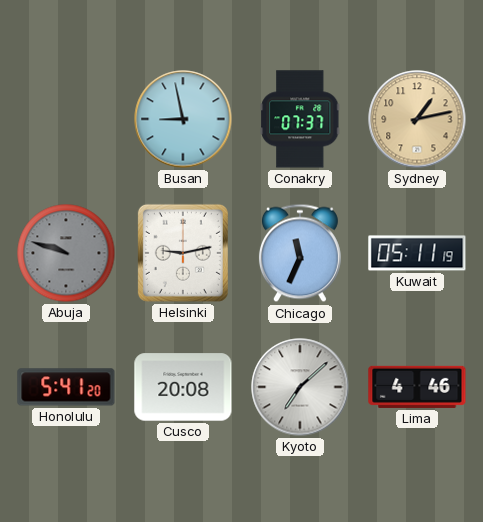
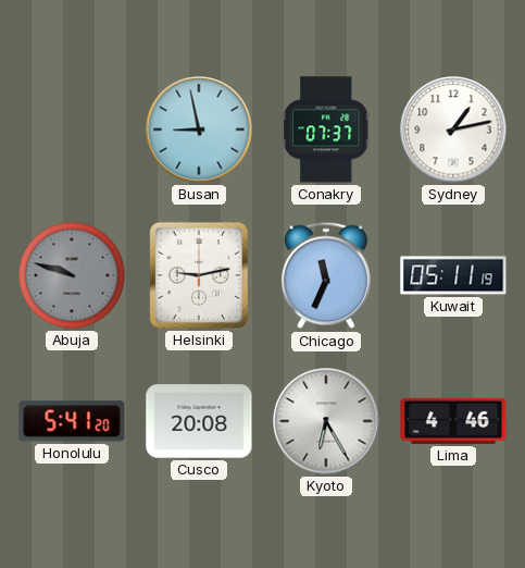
Sydney dial: champagne -> white (453, 129)
Kyoto: 7:08 -> 6:25 (326, 421)
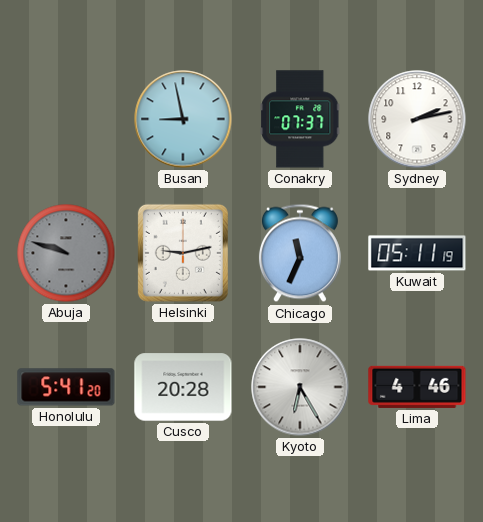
Sydney: 1:13 -> 2:13 (417, 119)
Cusco: 20:08 -> 20:28 (183, 387)
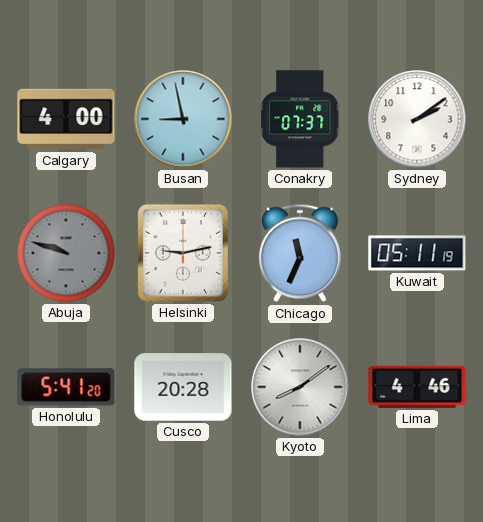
Calgary: none -> 4:00 (66, 119)
Sydney: 2:13 -> 2:09 (417, 119)
Kyoto: 6:25 -> 8:09 (300, 387)
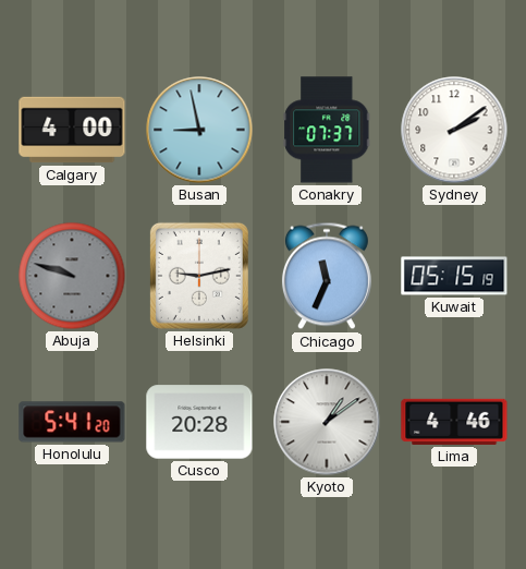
Kuwait: 05:11 -> 05:15 (454, 276)
Kyoto: 8:09 -> 1:09 (327, 422)
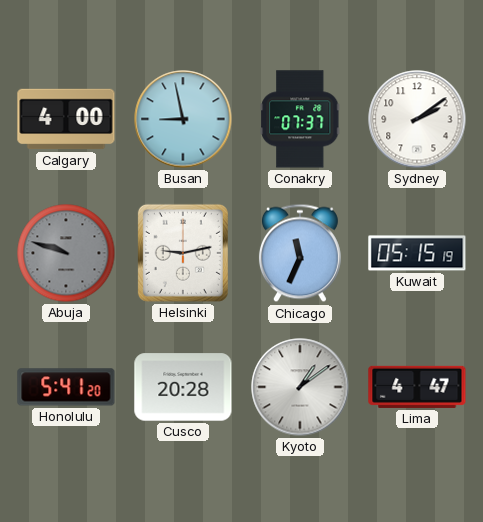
Lima: 4:46 -> 4:47 (417, 387)
